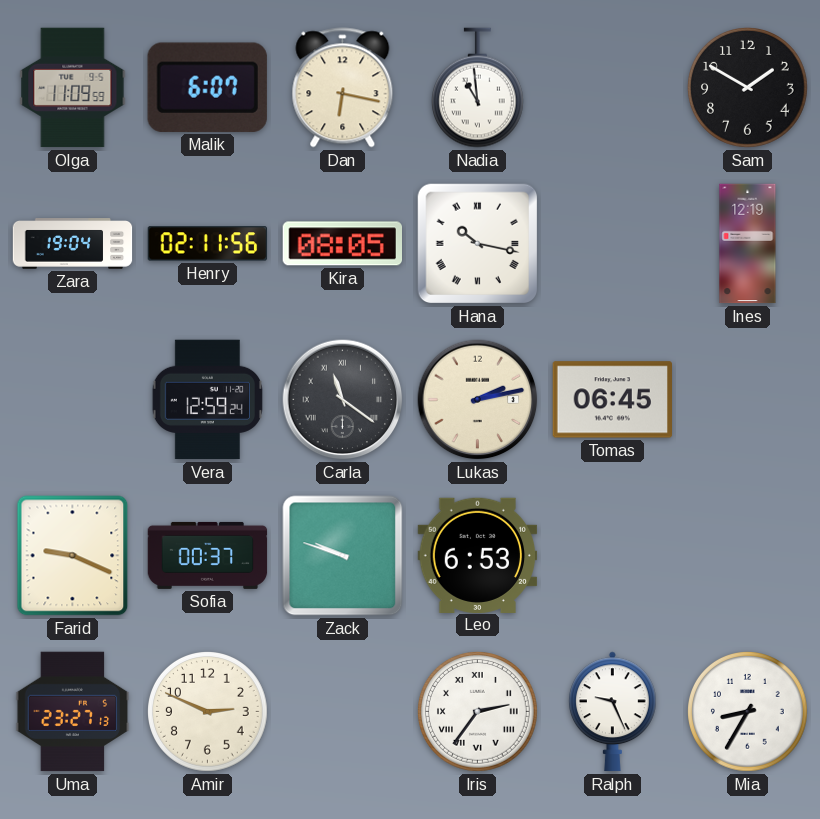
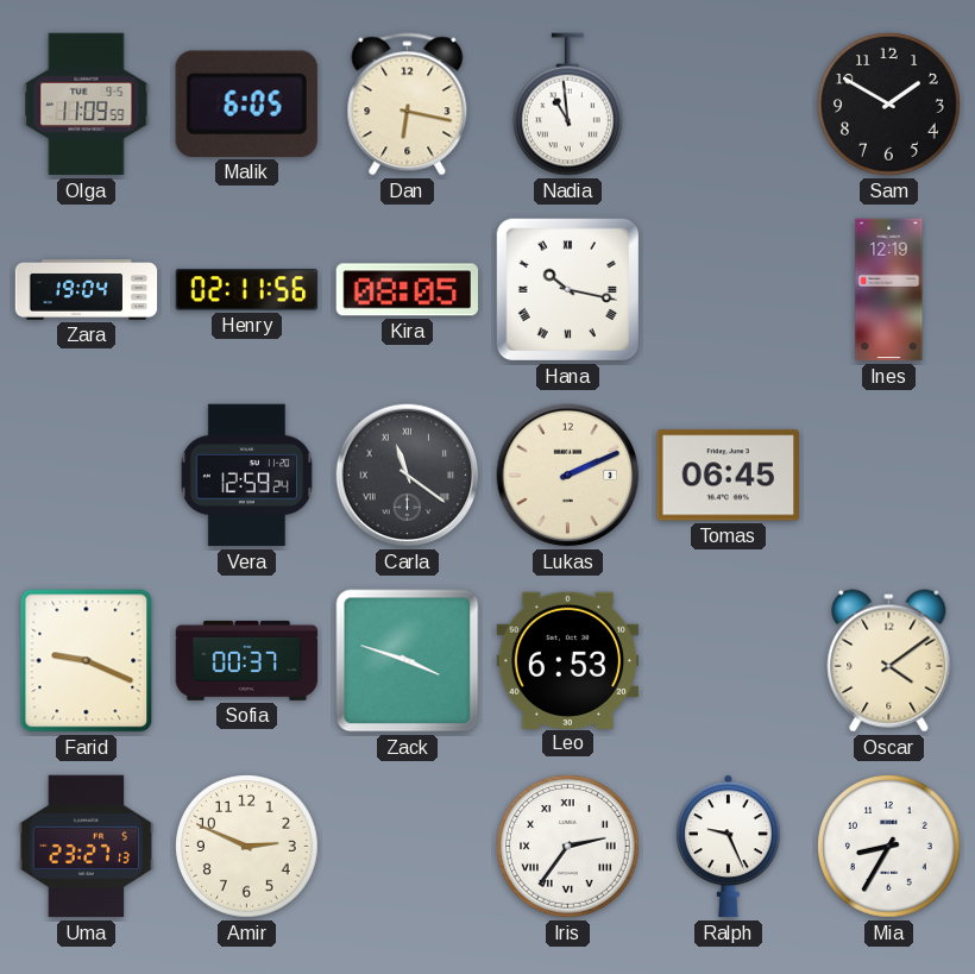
Malik: 6:07 -> 6:05 (246, 103)
Lukas: 2:13 -> 2:11 (568, 476)
Zack: 9:48 -> 3:48 (408, 661)
Oscar: none -> 4:09 (889, 661)
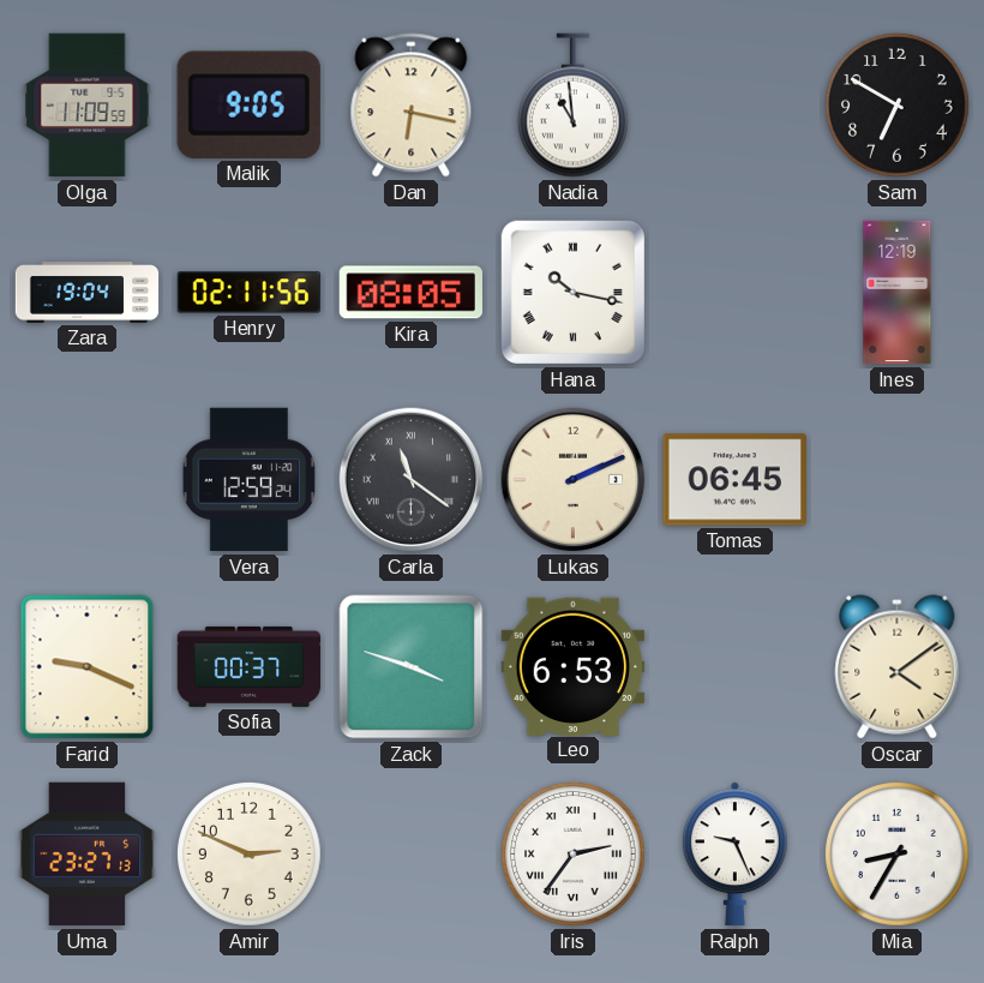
Malik: 6:05 -> 9:05 (248, 104)
Sam: 1:50 -> 6:50 (898, 106)
